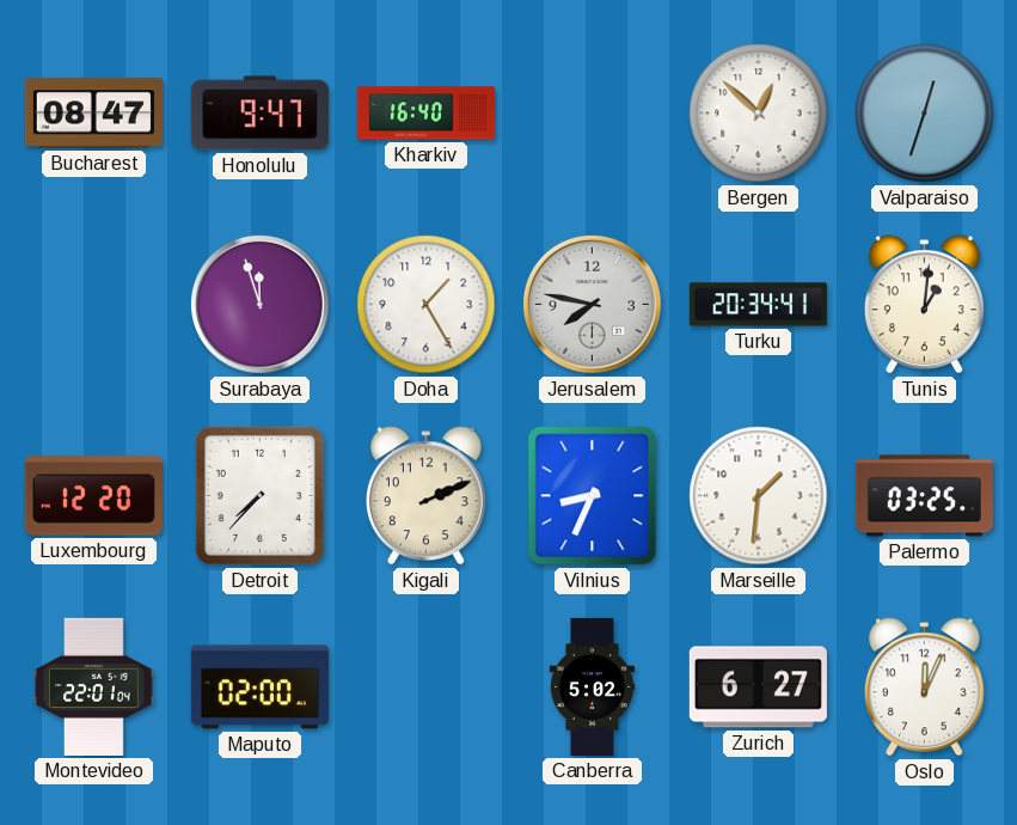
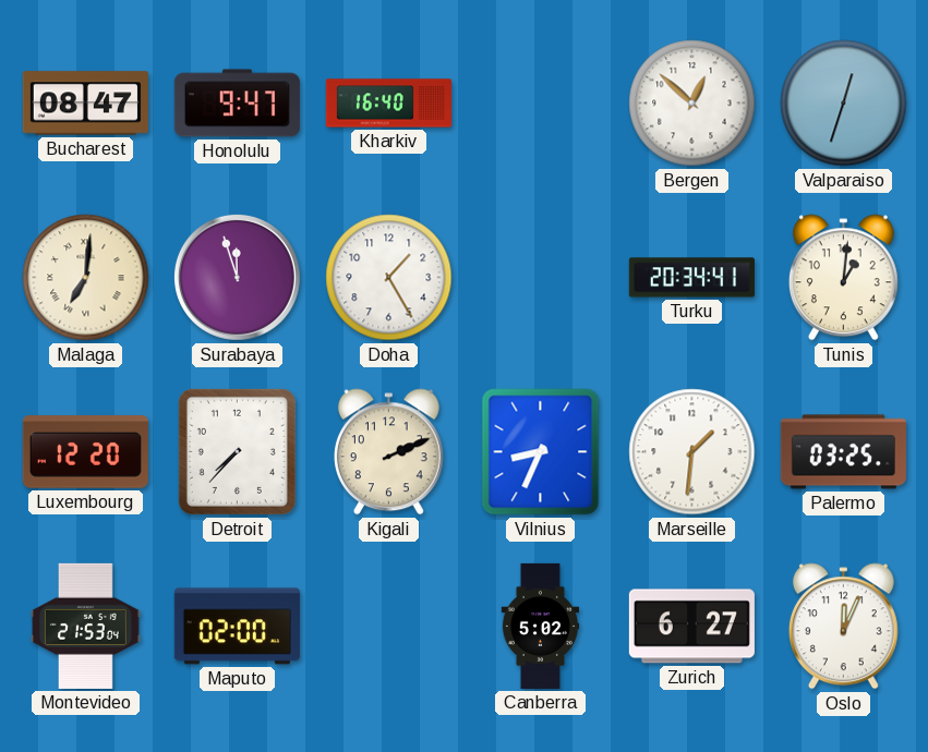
Malaga: none -> 7:01 (86, 278)
Jerusalem: 7:47 -> none (592, 304)
Montevideo: 22:01 -> 21:53 (85, 626)
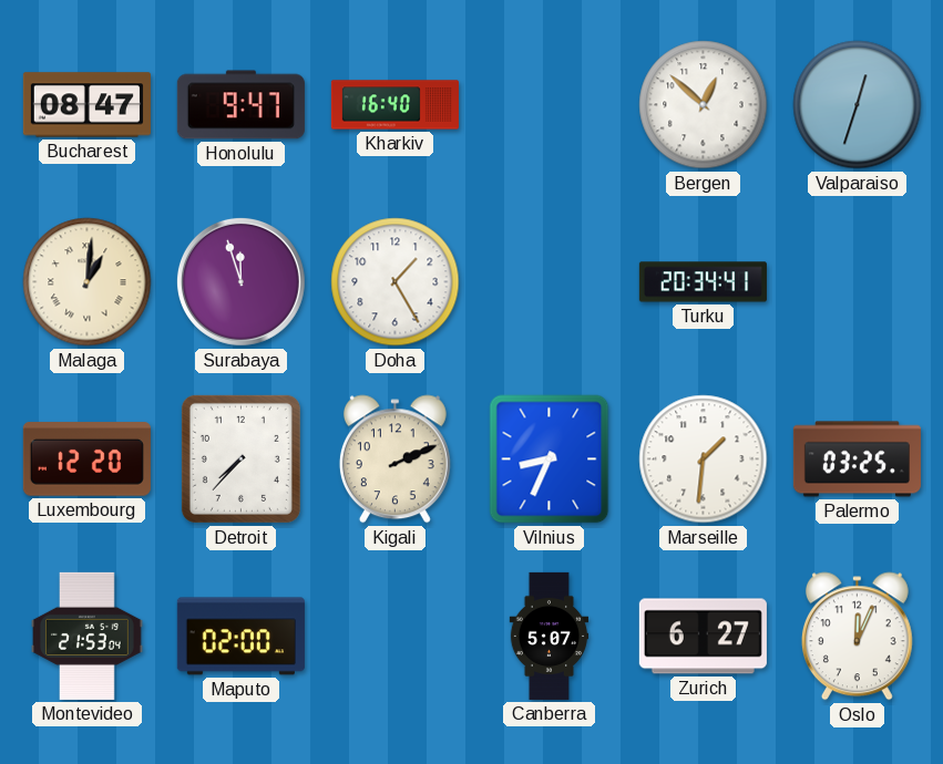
Malaga: 7:01 -> 1:01 (88, 282)
Tunis: 1:01 -> none (843, 278)
Canberra: 5:02 -> 5:07 (550, 636)
